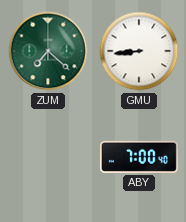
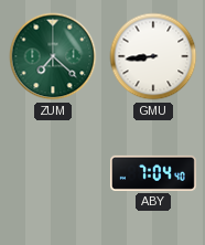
ABY: 7:00 -> 7:04 (153, 173)
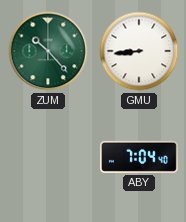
ZUM: 7:22 -> 10:23 (48, 51)
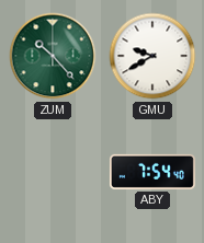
GMU: 8:44 -> 9:40 (152, 56)
ABY: 7:04 -> 7:54 (152, 172)
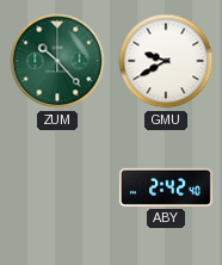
ABY: 7:54 -> 2:42 (166, 187)
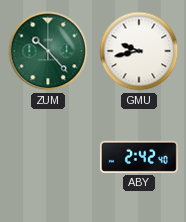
GMU: 9:40 -> 9:43 (139, 51)
